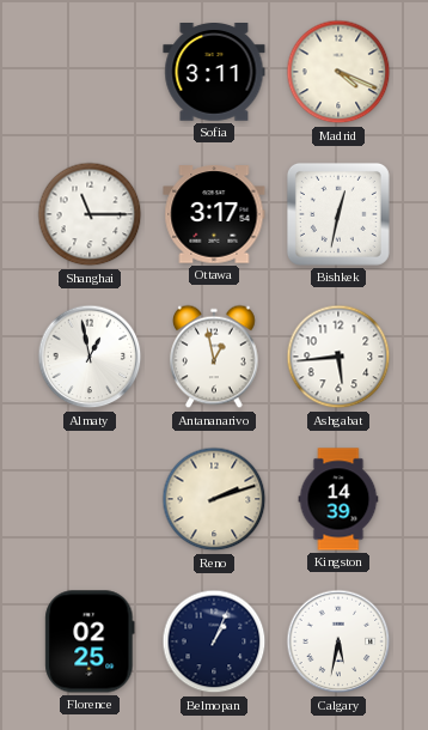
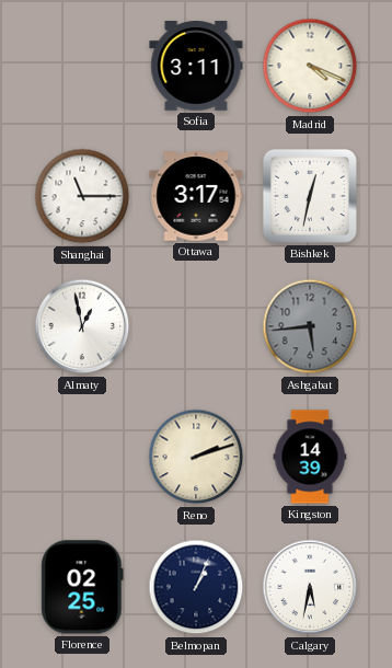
Antananarivo: 12:58 -> none (214, 357)
Ashgabat dial: white -> grey (310, 326)
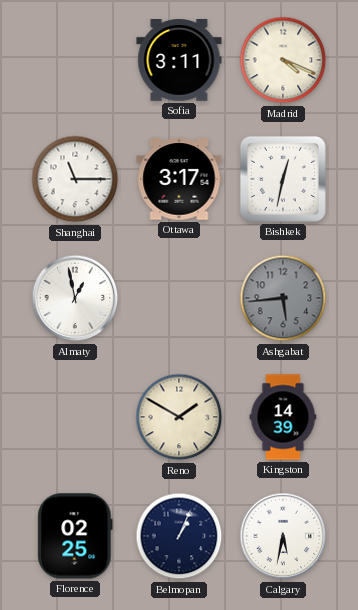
Reno: 2:12 -> 1:50 (179, 417)
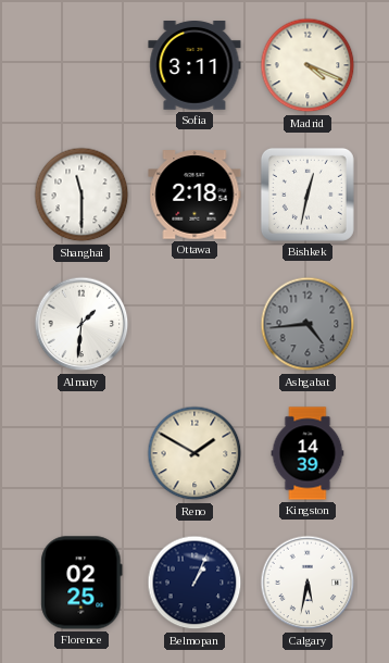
Shanghai: 11:15 -> 11:30 (81, 195)
Ottawa: 3:17 -> 2:18 (195, 195)
Almaty: 12:58 -> 1:31 (81, 324)
Ashgabat: 5:44 -> 4:44 (308, 324)
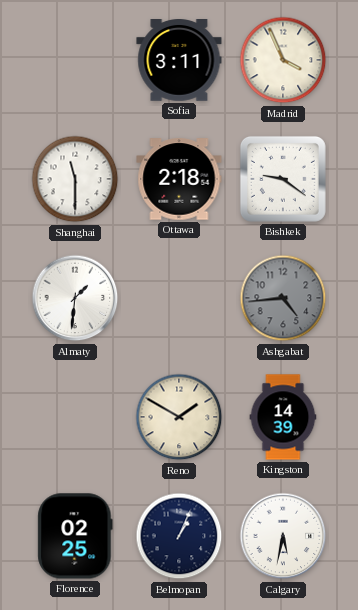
Madrid: 4:19 -> 3:56 (283, 60)
Bishkek: 12:32 -> 9:21 (283, 179)
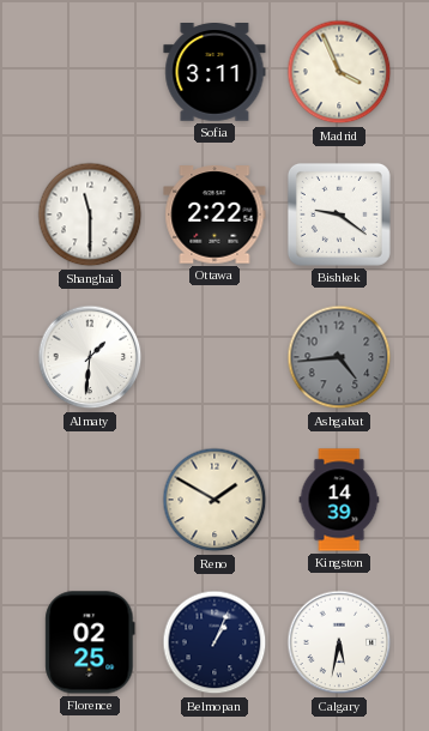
Ottawa: 2:18 -> 2:22 (214, 215)
